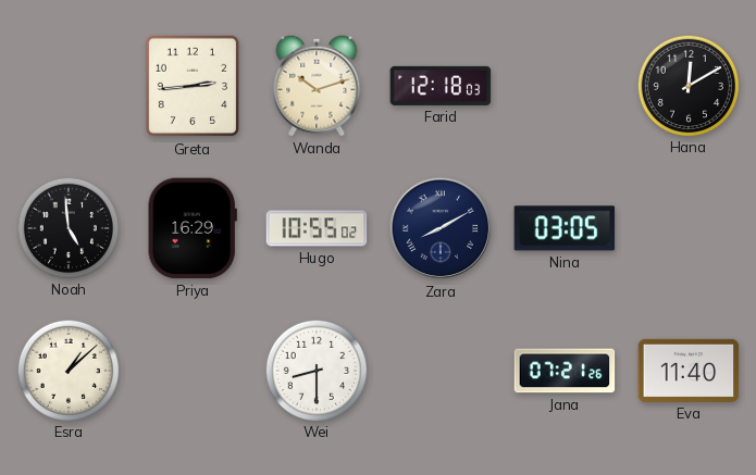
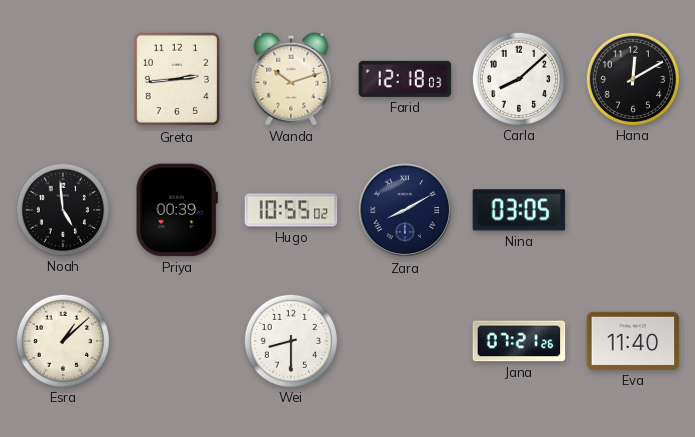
Carla: none -> 8:08 (518, 78)
Priya: 16:29 -> 00:39 (177, 210)
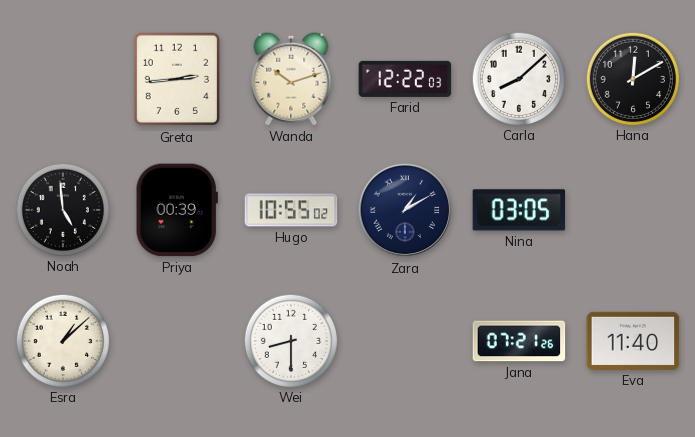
Farid: 12:18 -> 12:22 (405, 79)
Zara: 8:10 -> 1:10 (405, 210)
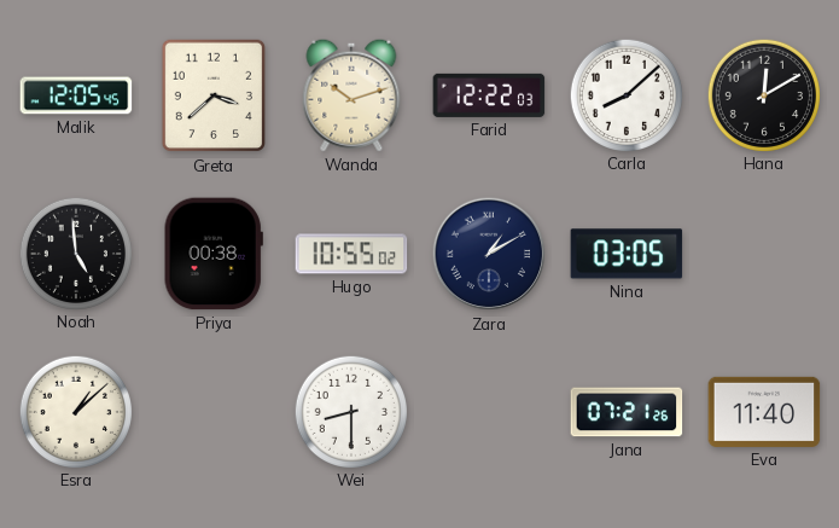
Malik: none -> 12:05 (76, 95)
Greta: 2:44 -> 3:38 (212, 95)
Priya: 00:39 -> 00:38 (214, 254)
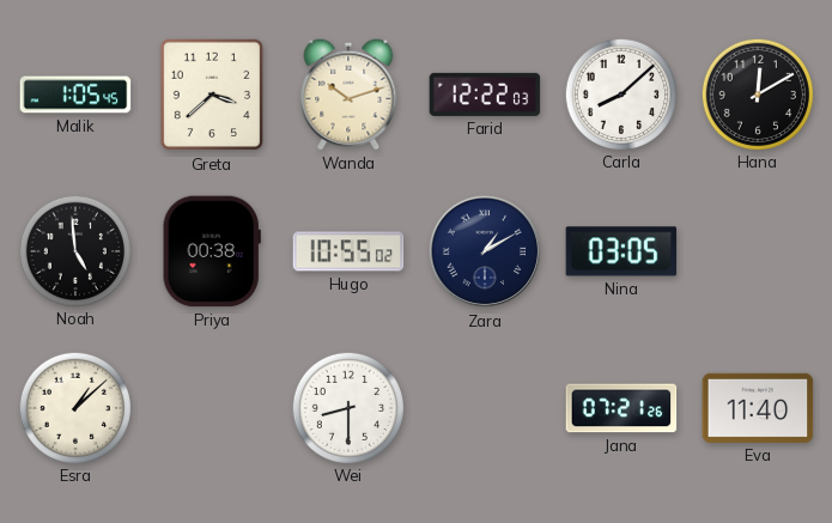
Malik: 12:05 -> 1:05 (75, 95)
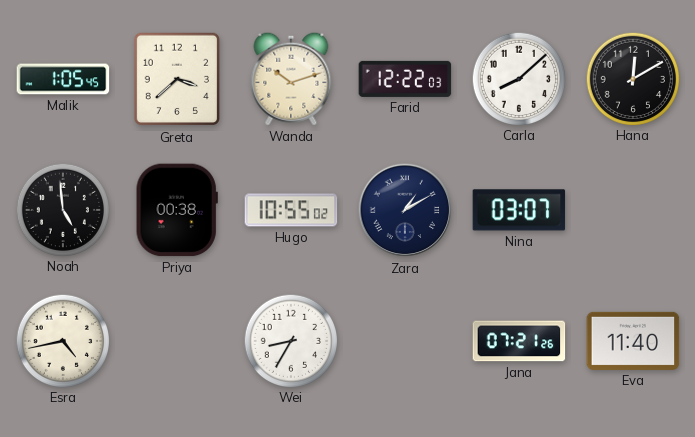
Nina: 03:05 -> 03:07 (519, 210)
Esra: 1:08 -> 4:43 (62, 340)
Wei: 8:30 -> 8:35 (290, 340)
